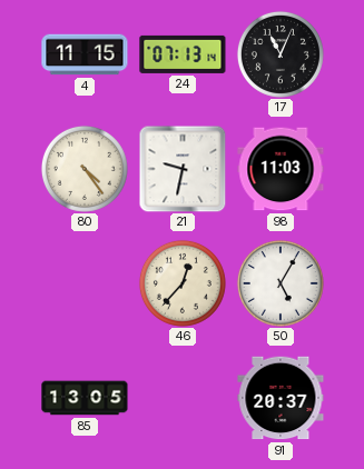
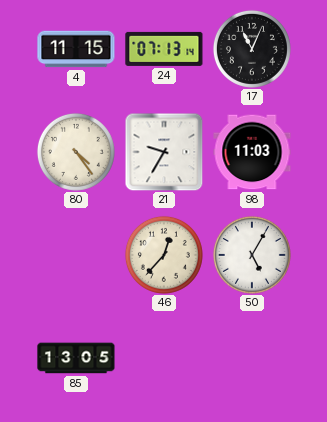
21: 9:32 -> 9:35 (164, 152)
91: 20:37 -> none (281, 398)
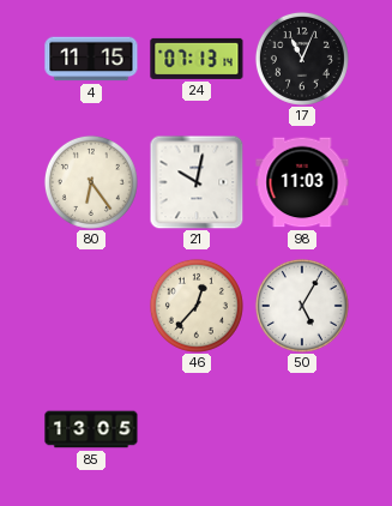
80: 4:24 -> 6:24 (91, 182)
21: 9:35 -> 10:02 (197, 182)
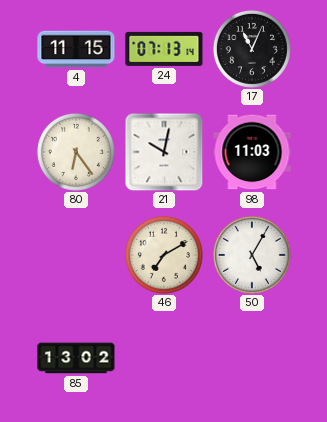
46: 12:37 -> 7:10 (164, 255)
85: 13:05 -> 13:02 (76, 358)
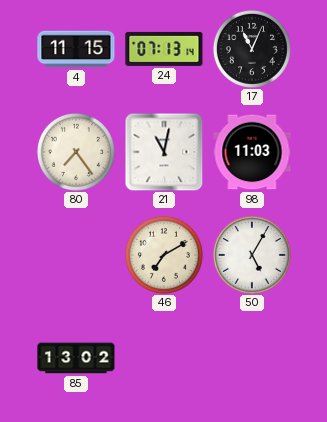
80: 6:24 -> 7:24 (76, 152)
21: 10:02 -> 11:02 (164, 152)
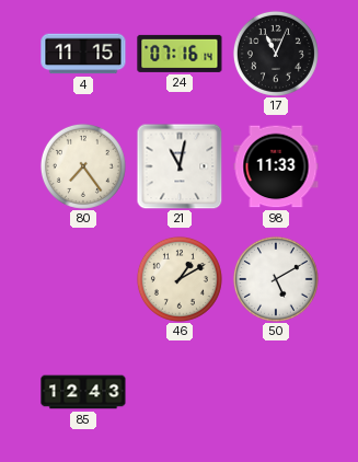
24: 07:13 -> 07:16 (180, 54)
98: 11:03 -> 11:33 (276, 166)
46: 7:10 -> 1:10 (180, 279)
50: 5:05 -> 5:10 (276, 279)
85: 13:02 -> 12:43 (83, 392)
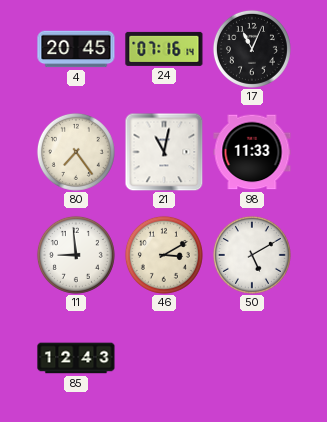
4: 11:15 -> 20:45 (76, 49)
11: none -> 8:59 (76, 255)
46: 1:10 -> 3:10 (164, 255)
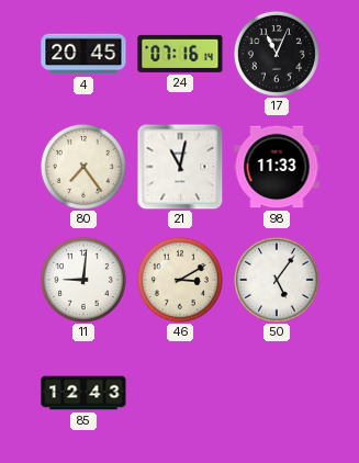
11: 8:59 -> 9:01 (83, 280)
50: 5:10 -> 5:06 (277, 280)
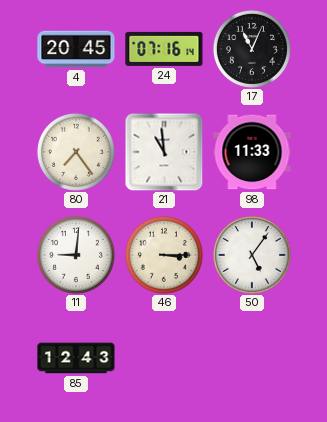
21: 11:02 -> 10:59 (164, 152)
46: 3:10 -> 3:15 (164, 255)
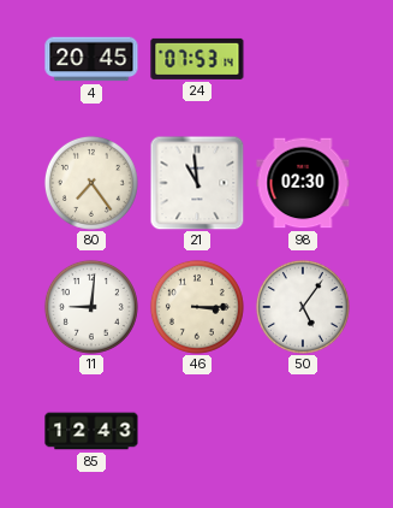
24: 07:16 -> 07:53 (197, 59)
17: 11:04 -> none (252, 49)
98: 11:33 -> 02:30 (303, 183)
